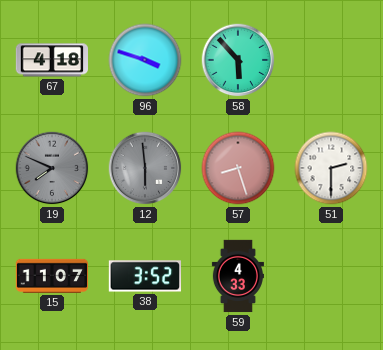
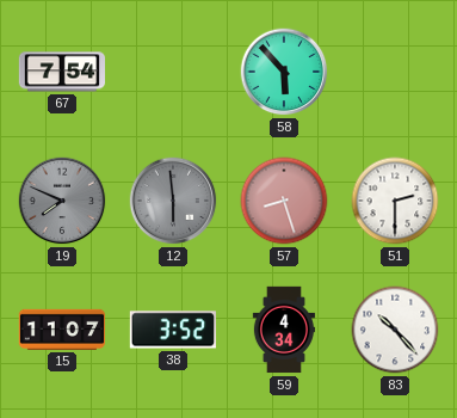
67: 4:18 -> 7:54 (61, 72)
96: 3:48 -> none (145, 60)
59: 4:33 -> 4:34 (284, 330)
83: none -> 10:23 (395, 330)
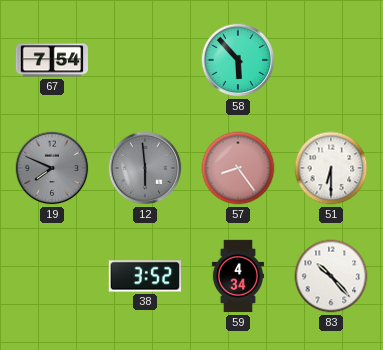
57: 8:27 -> 8:24 (238, 168)
51: 2:30 -> 6:30 (331, 168)
15: 11:07 -> none (61, 330)
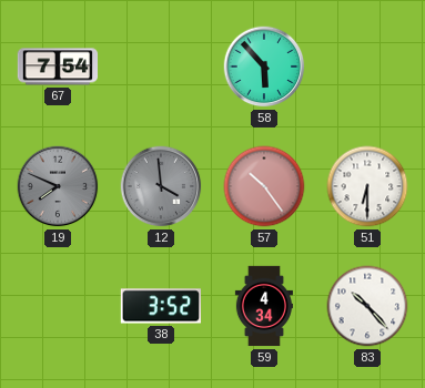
12: 5:59 -> 3:59 (161, 186)
57: 8:24 -> 10:24 (264, 186)
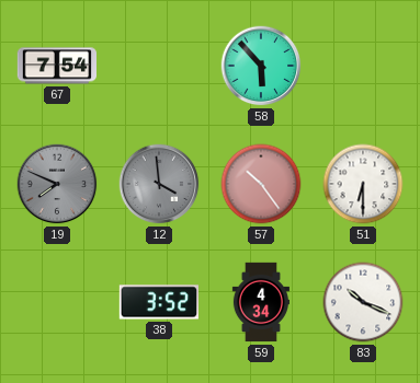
83: 10:23 -> 10:19 (363, 302)
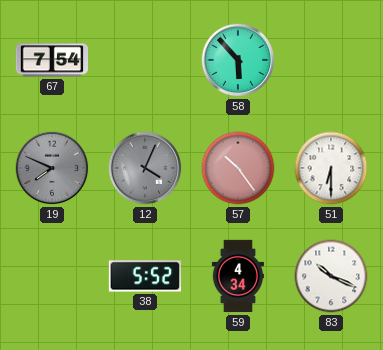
12: 3:59 -> 4:04 (145, 168)
38: 3:52 -> 5:52 (144, 276)
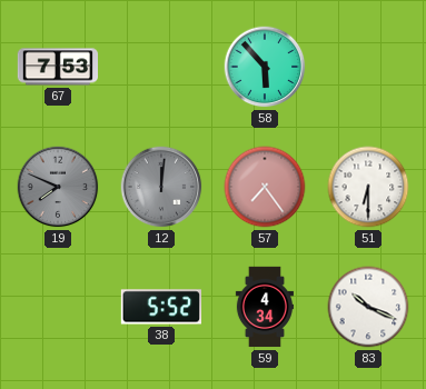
67: 7:54 -> 7:53 (57, 67)
12: 4:04 -> 12:01 (161, 187)
57: 10:24 -> 7:24 (265, 187)
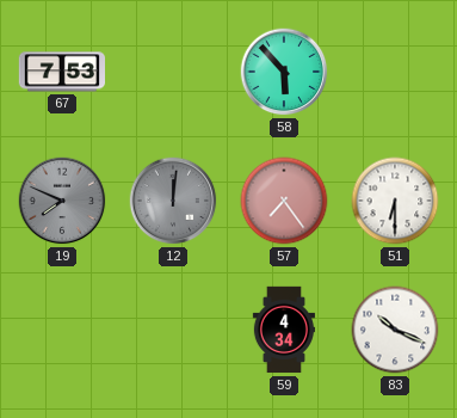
38: 5:52 -> none (160, 307)
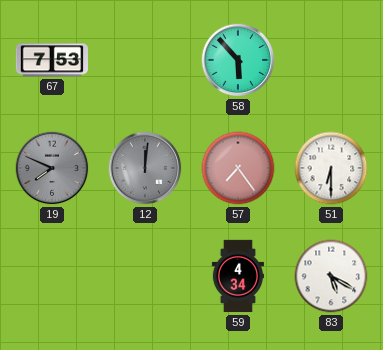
83: 10:19 -> 5:20 (331, 276)
